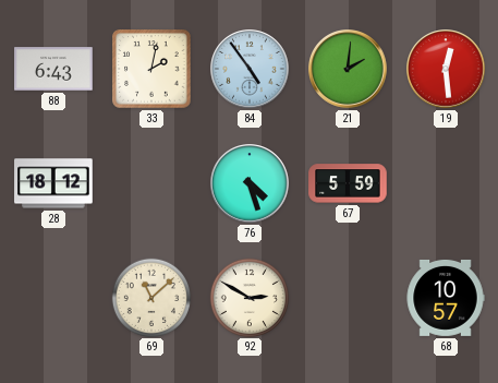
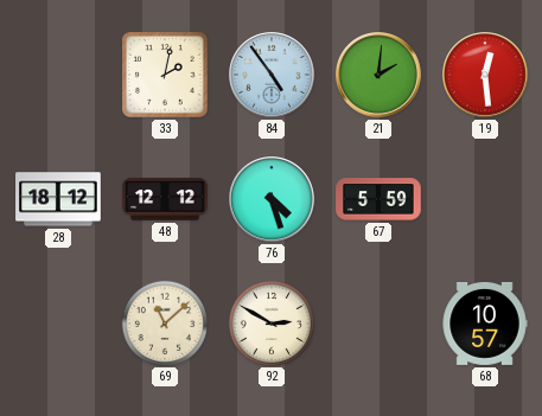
88: 6:43 -> none (53, 69)
48: none -> 12:12 (165, 199)
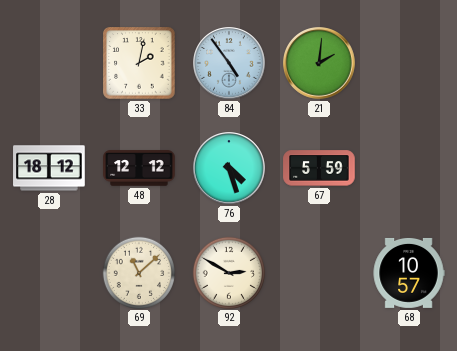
19: 12:29 -> none (485, 75)
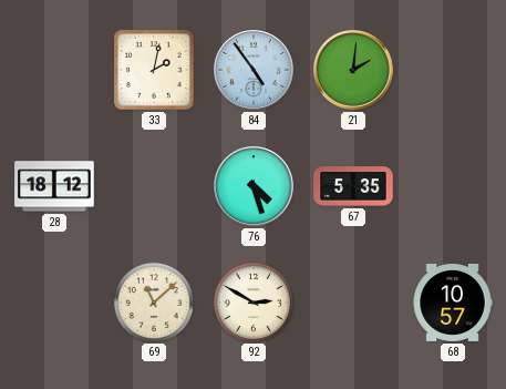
48: 12:12 -> none (139, 168)
67: 5:59 -> 5:35 (353, 186)
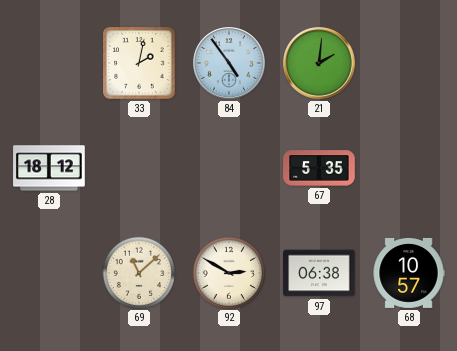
76: 4:27 -> none (254, 186)
97: none -> 06:38 (319, 273)
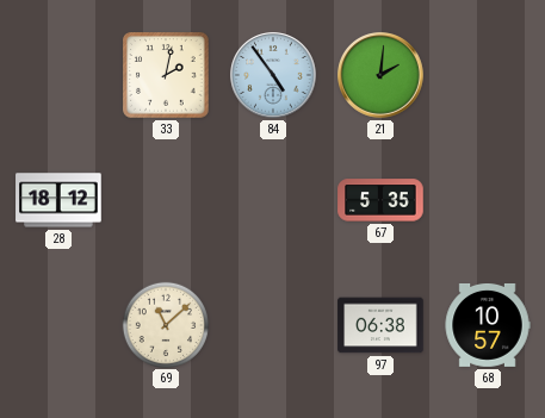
92: 2:50 -> none (228, 272)
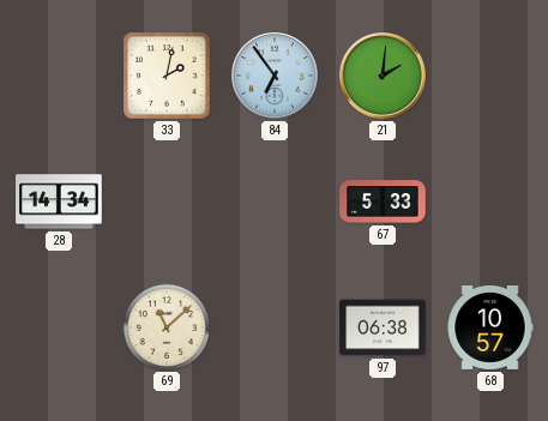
84: 4:54 -> 6:54 (275, 76)
28: 18:12 -> 14:34 (59, 202)
67: 5:35 -> 5:33 (383, 202)
